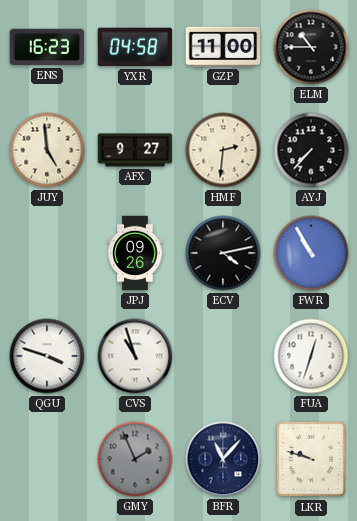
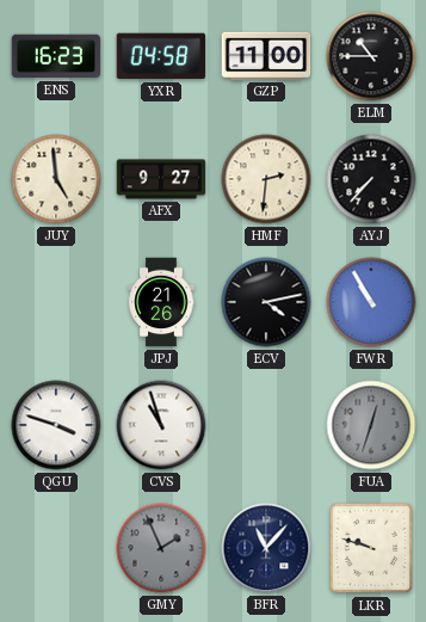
JPJ: 09:26 -> 21:26 (161, 302)
FUA dial: white -> grey (371, 425)
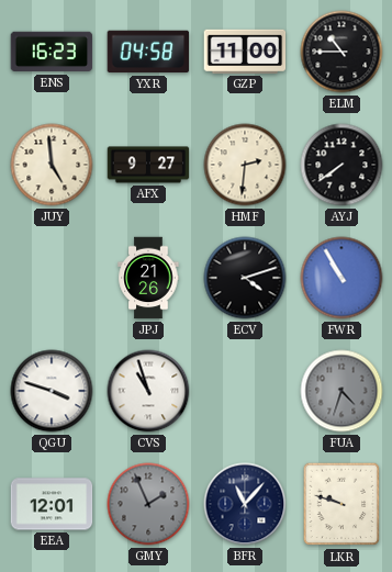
AYJ: 7:37 -> 7:39 (341, 165)
ECV: 4:13 -> 4:12 (245, 278)
FUA: 12:33 -> 4:33 (341, 391)
EEA: none -> 12:01 (52, 504)
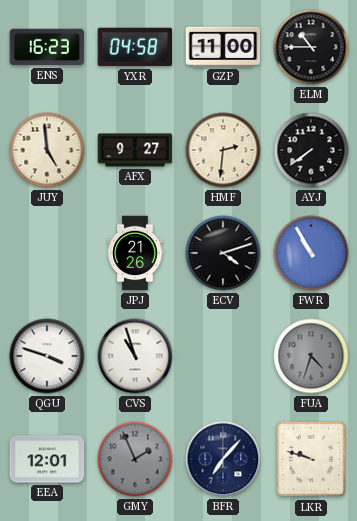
BFR: 11:07 -> 7:07 (223, 459)
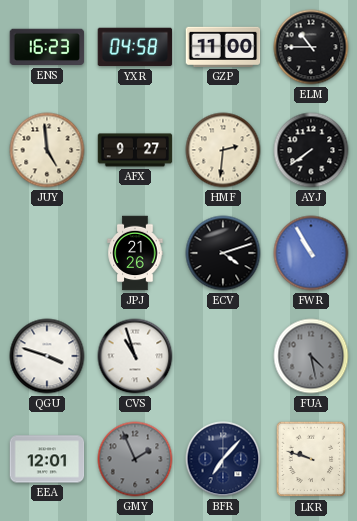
FUA: 4:33 -> 4:28 (311, 356)
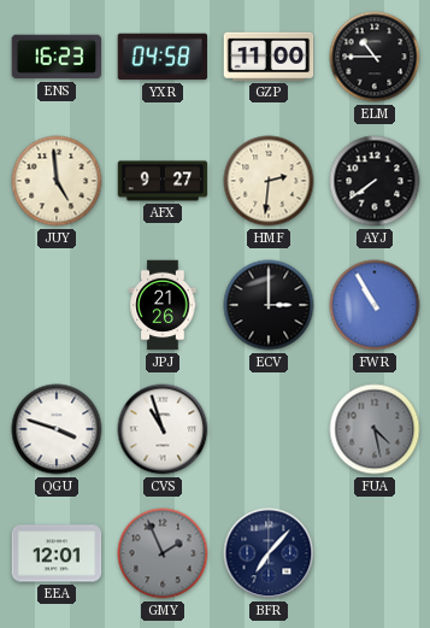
ECV: 4:12 -> 3:00 (269, 305)
LKR: 9:48 -> none (311, 459)
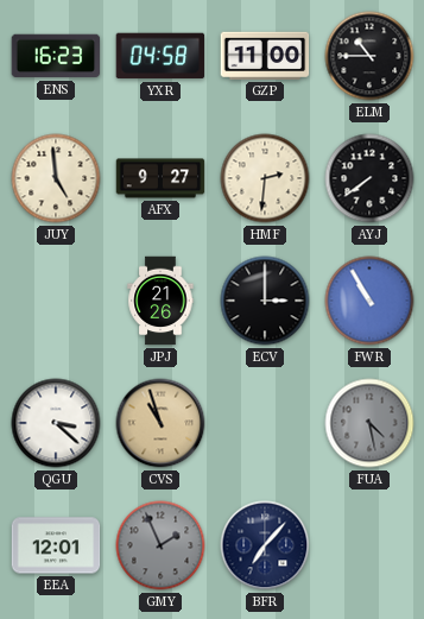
QGU: 3:48 -> 3:22 (56, 423)
CVS dial: white -> champagne (160, 423)
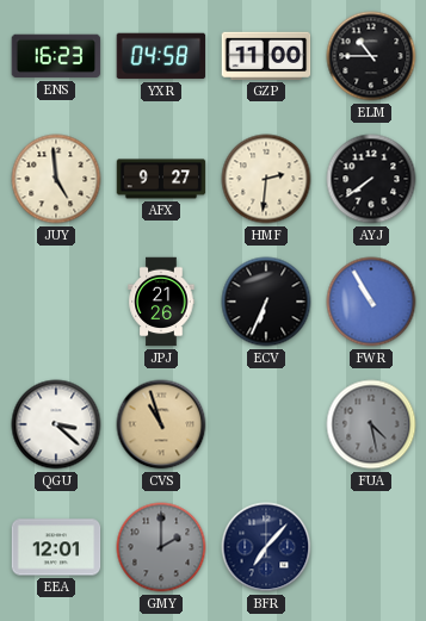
ECV: 3:00 -> 6:34 (266, 302)
GMY: 1:56 -> 2:00 (161, 547)
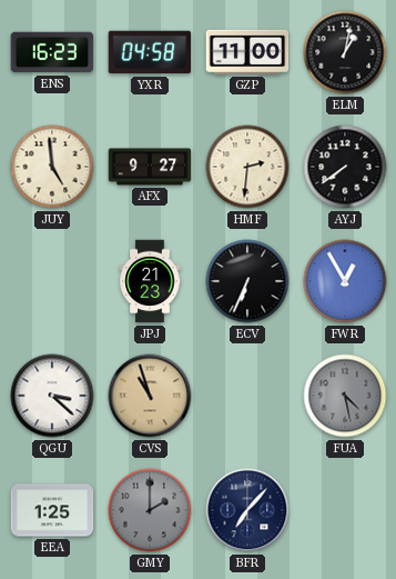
ELM: 10:45 -> 1:02 (345, 52)
JPJ: 21:26 -> 21:23 (150, 281)
FWR: 10:55 -> 12:55 (345, 281)
EEA: 12:01 -> 1:25 (52, 510)
